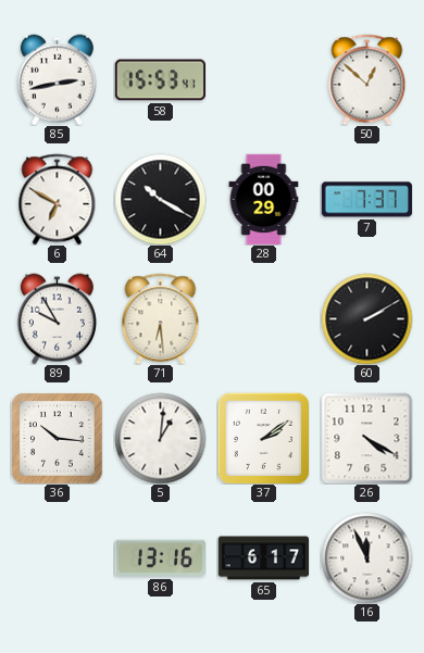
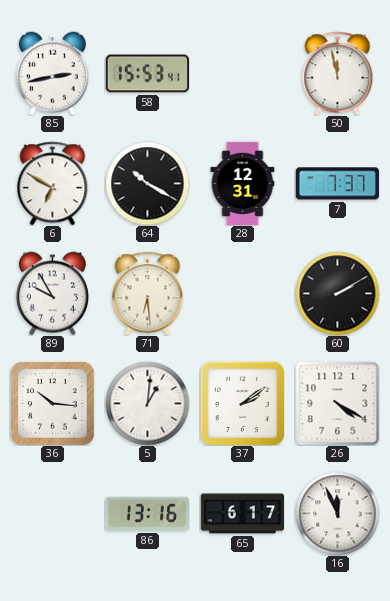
50: 12:52 -> 11:58 (338, 73)
28: 00:29 -> 12:31 (243, 183)
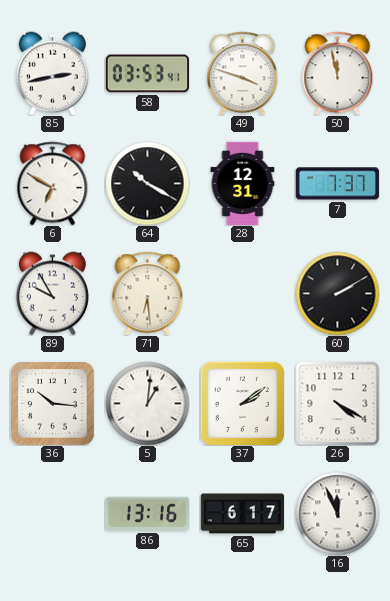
58: 15:53 -> 03:53 (147, 74)
49: none -> 3:48 (243, 73)
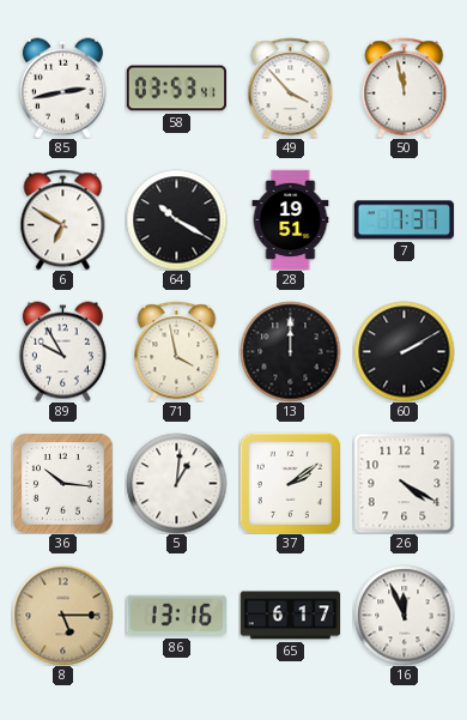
49: 3:48 -> 3:53 (291, 87)
28: 12:31 -> 19:51 (291, 219)
71: 6:29 -> 3:58 (177, 351)
13: none -> 12:00 (290, 351)
8: none -> 5:15 (62, 615)
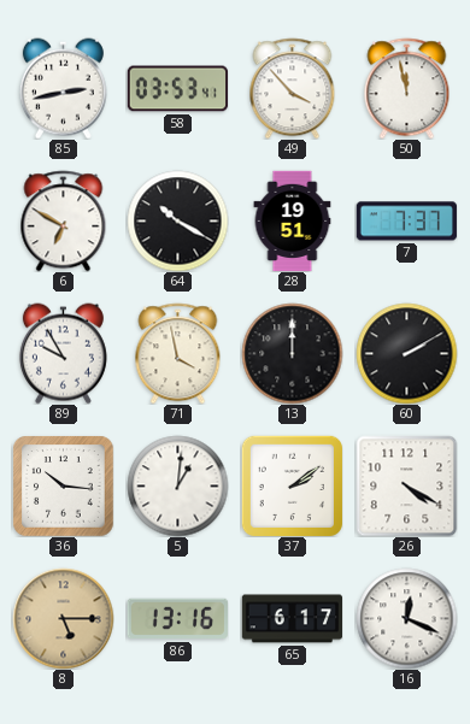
16: 11:56 -> 12:19 (406, 618)
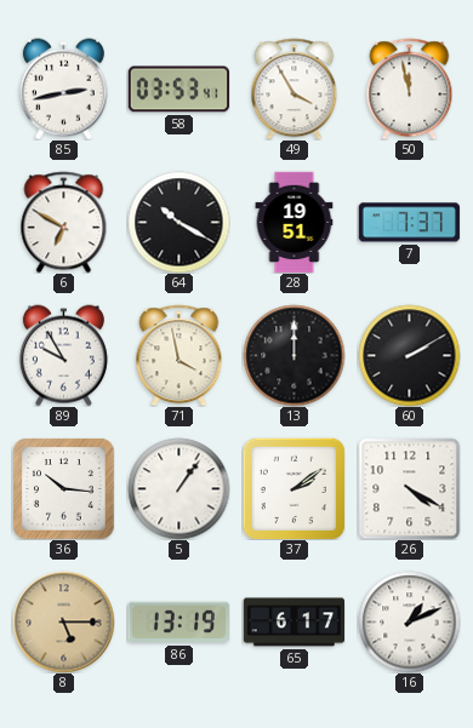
49: 3:53 -> 3:55 (295, 88)
5: 1:01 -> 1:06 (178, 488)
86: 13:16 -> 13:19 (178, 623)
16: 12:19 -> 1:11 (409, 621)
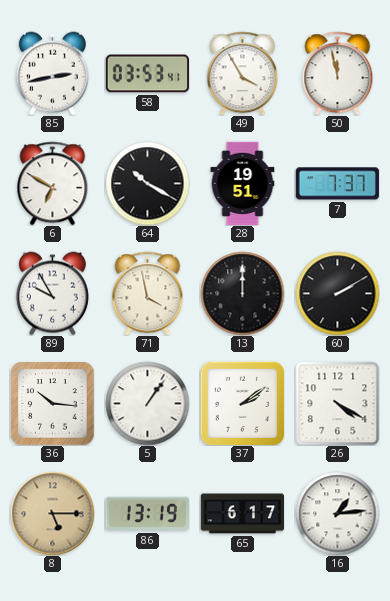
16: 1:11 -> 1:14 (337, 513)
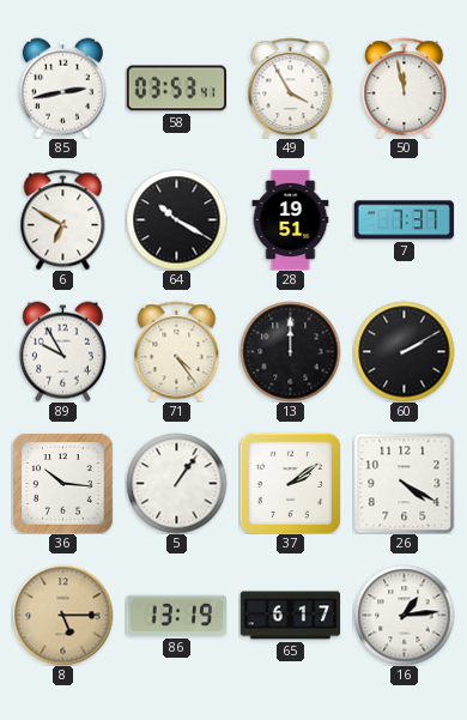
71: 3:58 -> 4:24 (177, 351)
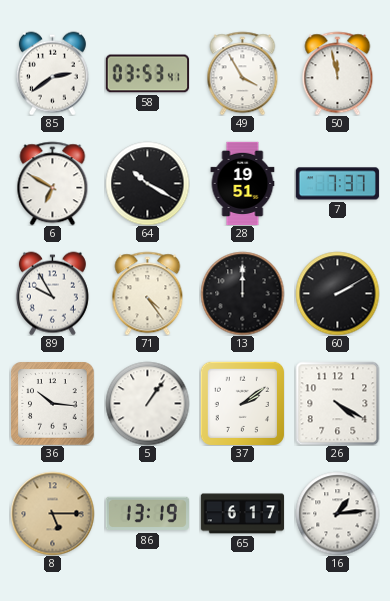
85: 2:43 -> 2:39 (52, 73)
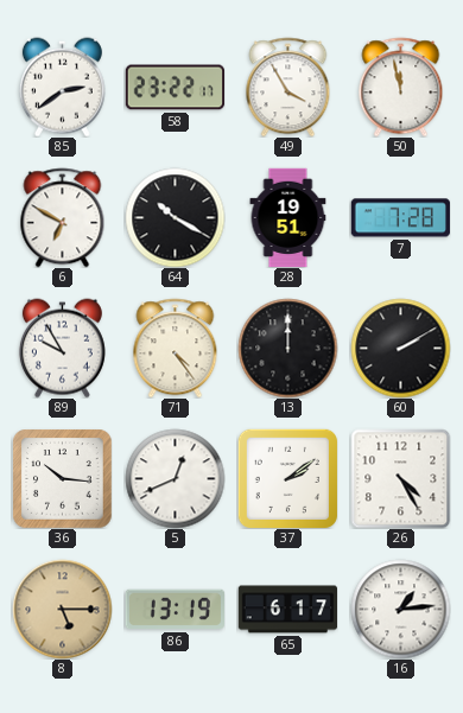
58: 03:53 -> 23:22 (175, 88)
7: 7:37 -> 7:28 (400, 218)
5: 1:06 -> 12:41 (175, 478)
26: 4:20 -> 4:25 (400, 478)
